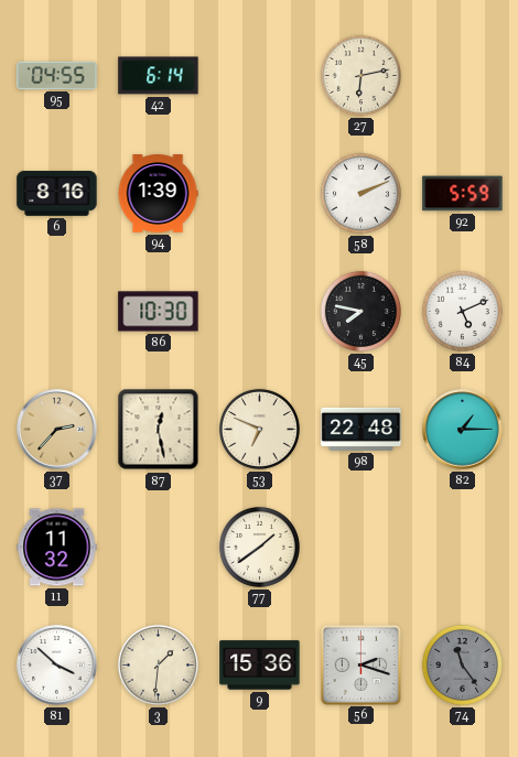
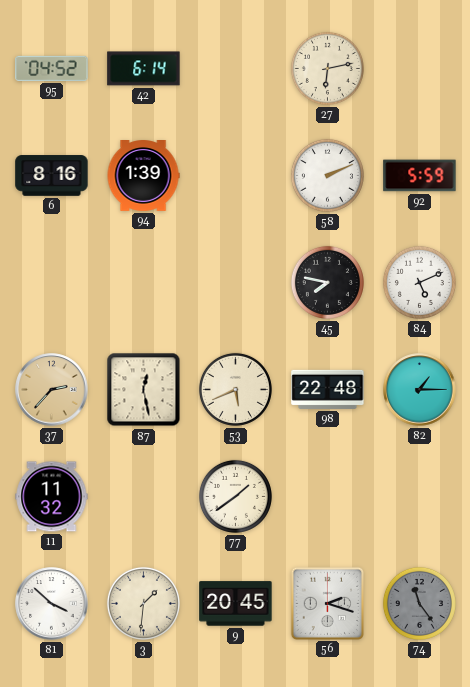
95: 04:55 -> 04:52 (52, 68)
86: 10:30 -> none (159, 312)
53: 6:49 -> 5:41 (235, 389)
9: 15:36 -> 20:45 (236, 604)
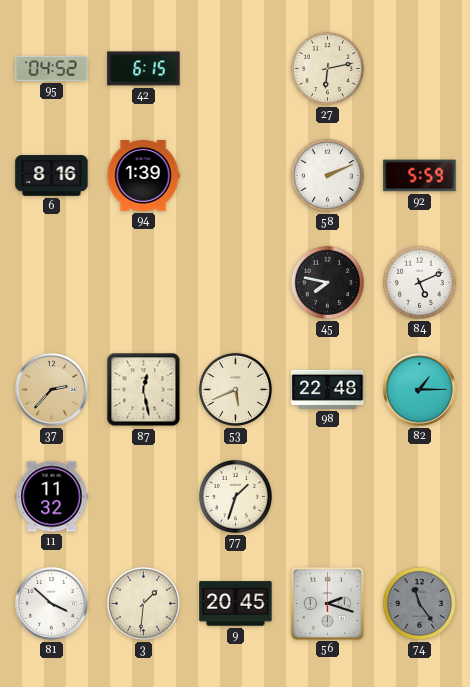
42: 6:14 -> 6:15 (144, 69)
77: 1:39 -> 1:33 (235, 496)
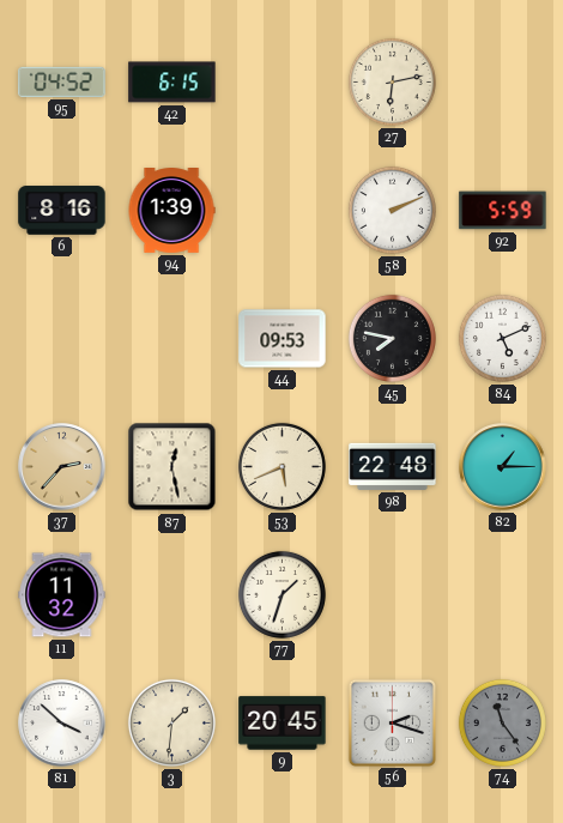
44: none -> 09:53 (283, 339)
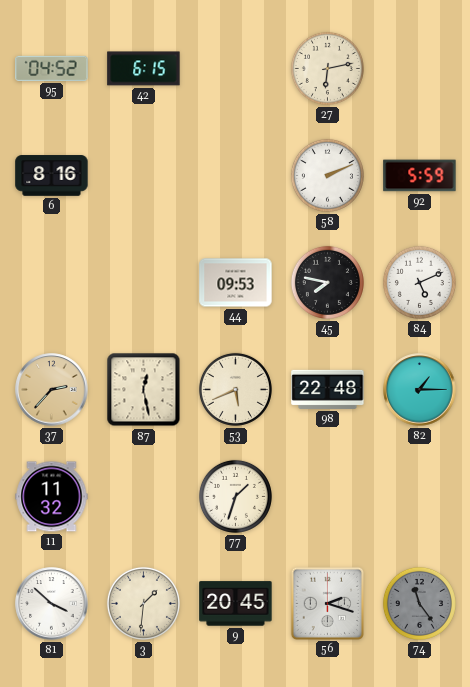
94: 1:39 -> none (171, 211)
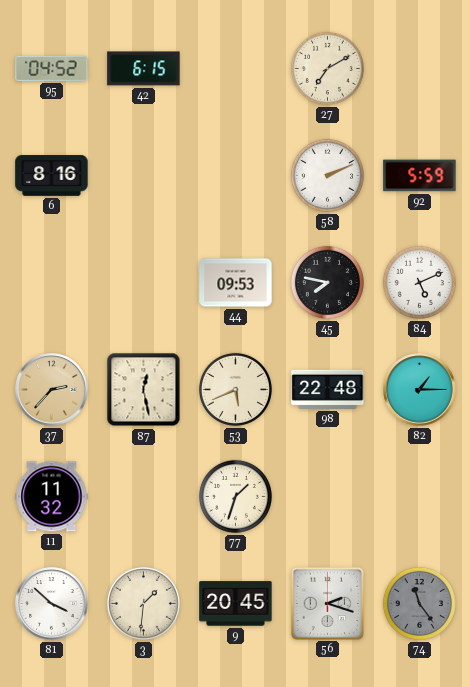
27: 6:13 -> 7:10 (327, 68)
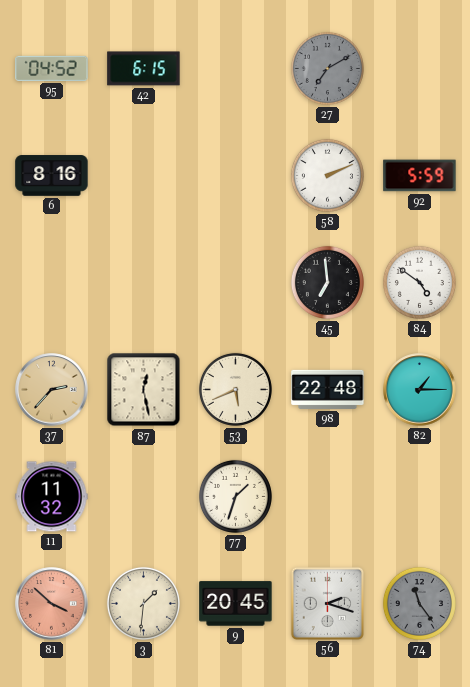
27 dial: cream -> grey (327, 68)
44: 09:53 -> none (236, 283)
45: 7:47 -> 6:59 (327, 282)
84: 5:11 -> 4:51 (419, 282)
81 dial: white -> salmon (52, 604)
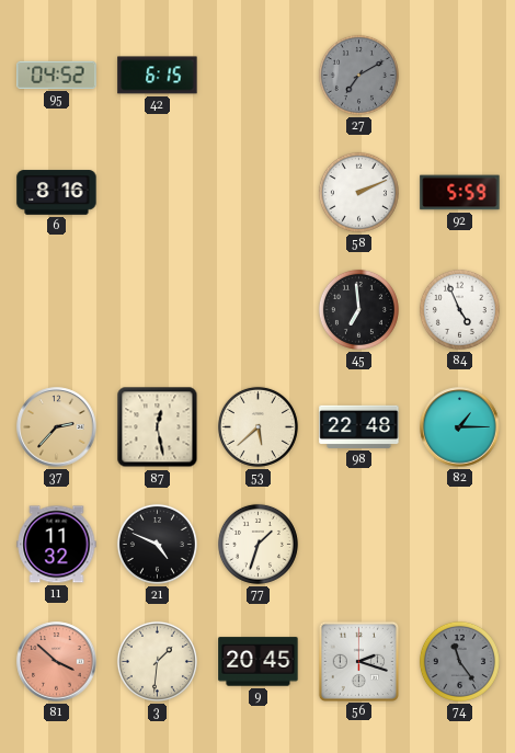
84: 4:51 -> 4:56 (459, 309)
53: 5:41 -> 5:38 (257, 426)
21: none -> 4:49 (157, 544)
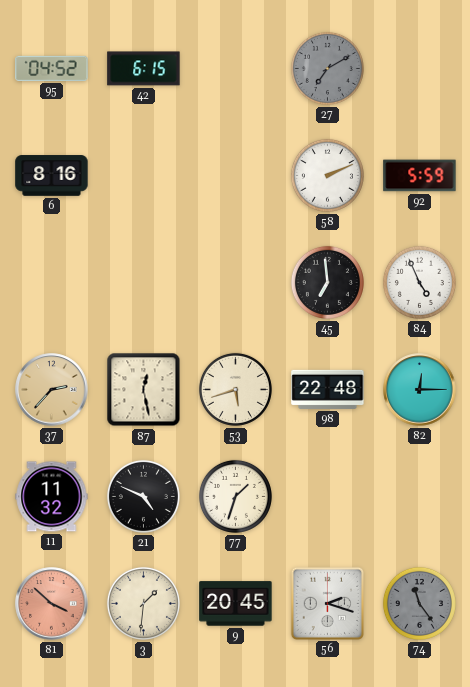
53: 5:38 -> 5:42 (235, 389)
82: 1:15 -> 12:15 (420, 390)
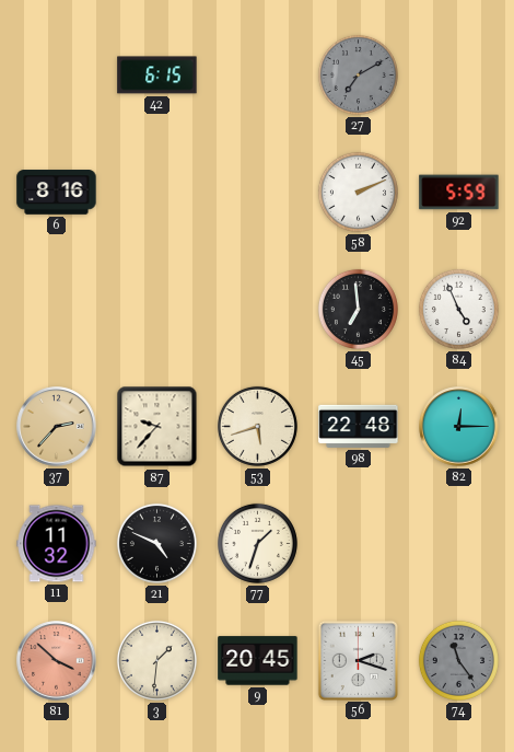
95: 04:52 -> none (52, 68)
87: 12:28 -> 9:37 (157, 427)
